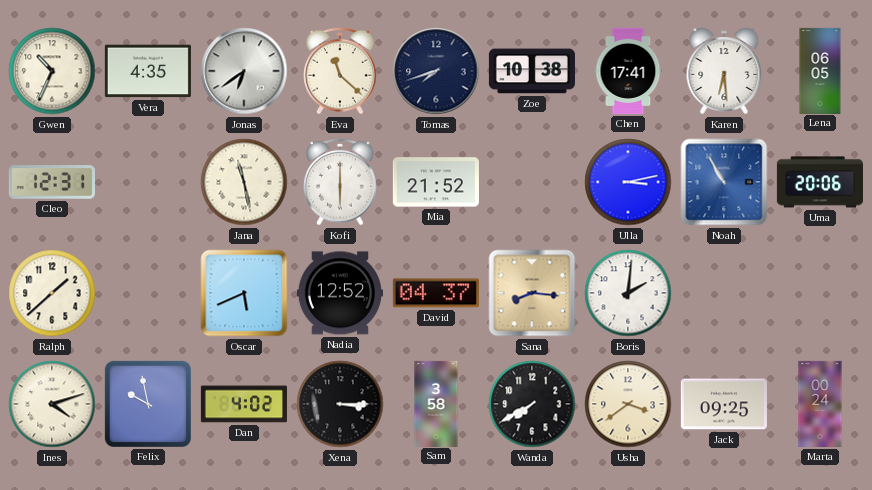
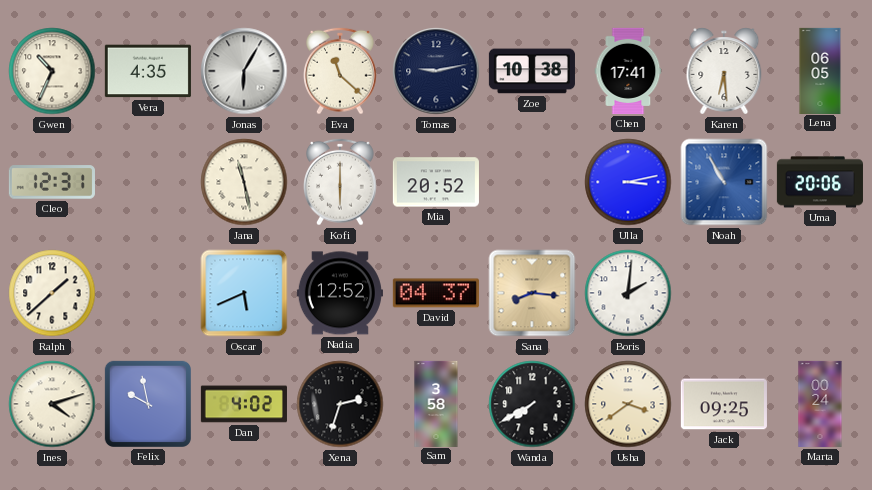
Jonas: 6:39 -> 6:05 (244, 71)
Tomas: 7:42 -> 9:13 (436, 71)
Mia: 21:52 -> 20:52 (436, 182)
Xena: 3:15 -> 2:33 (340, 404)
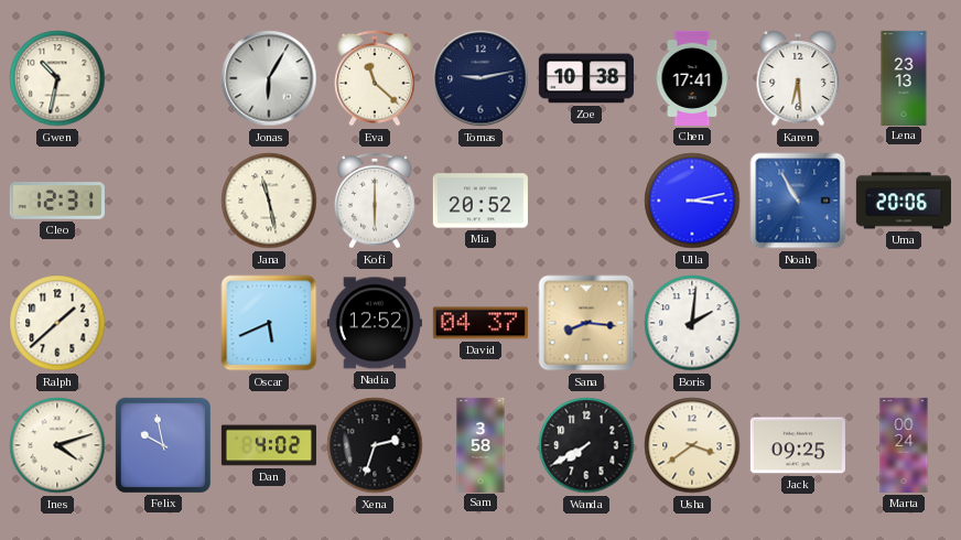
Gwen: 10:34 -> 10:32 (57, 78)
Vera: 4:35 -> none (148, 71)
Lena: 06:05 -> 23:13 (904, 77)
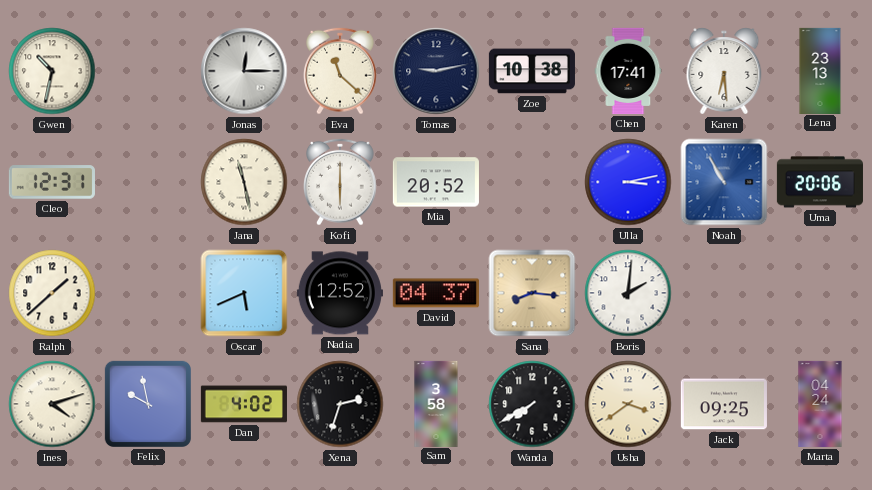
Jonas: 6:05 -> 12:15 (244, 71)
Marta: 00:24 -> 04:24 (820, 404)
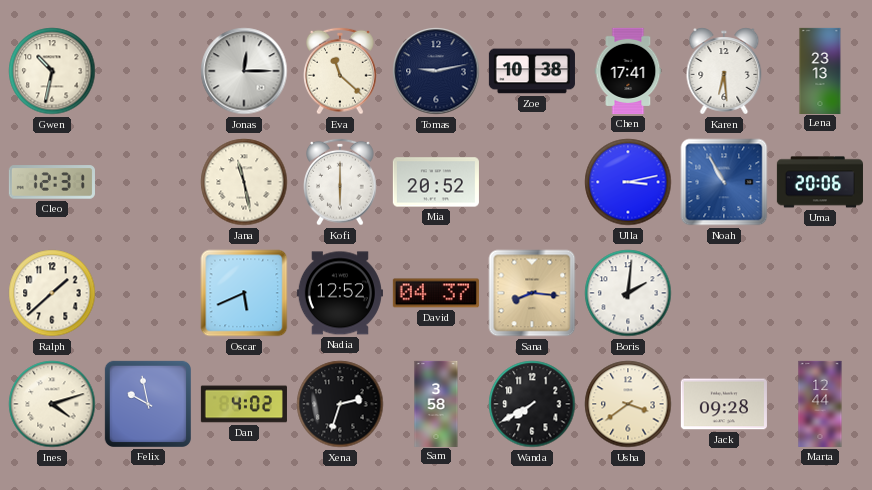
Jack: 09:25 -> 09:28 (724, 404)
Marta: 04:24 -> 12:44 (820, 404)
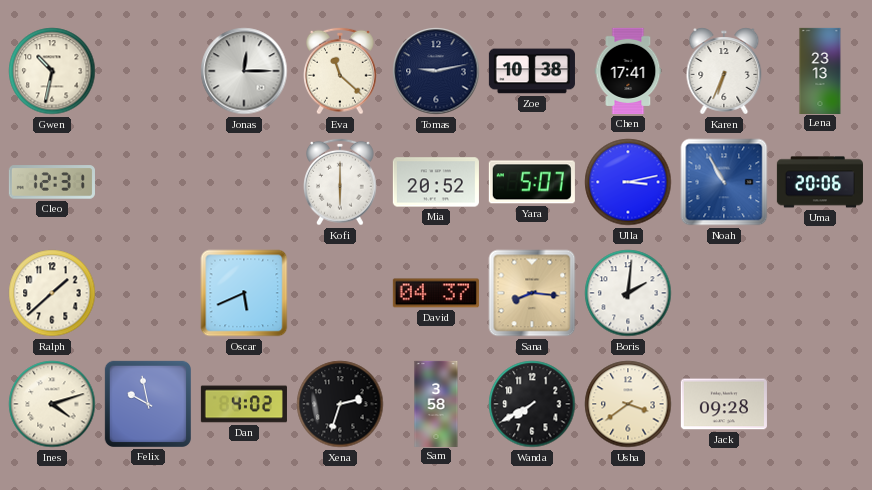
Karen: 6:29 -> 6:34 (724, 71)
Jana: 11:28 -> none (244, 182)
Yara: none -> 5:07 (532, 182)
Nadia: 12:52 -> none (340, 293)
Marta: 12:44 -> none (820, 404)
